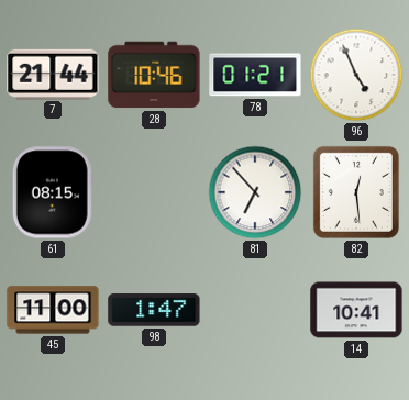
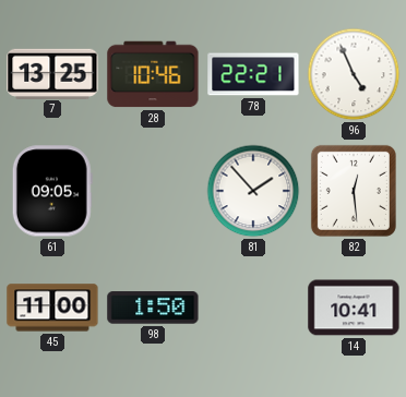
7: 21:44 -> 13:25 (52, 73)
78: 01:21 -> 22:21 (253, 74)
61: 08:15 -> 09:05 (52, 191)
81: 6:53 -> 1:53 (253, 191)
98: 1:47 -> 1:50 (153, 308)
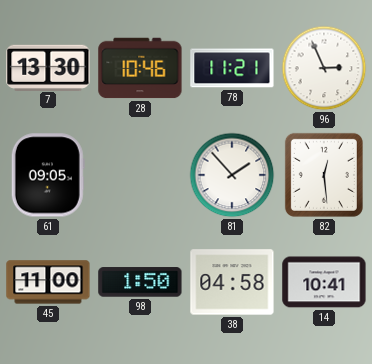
7: 13:25 -> 13:30 (48, 67)
78: 22:21 -> 11:21 (232, 68)
96: 4:56 -> 2:56 (324, 68)
38: none -> 04:58 (232, 282)
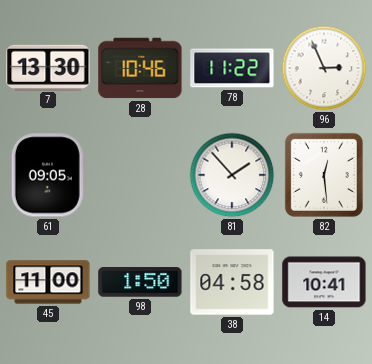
78: 11:21 -> 11:22 (232, 68)
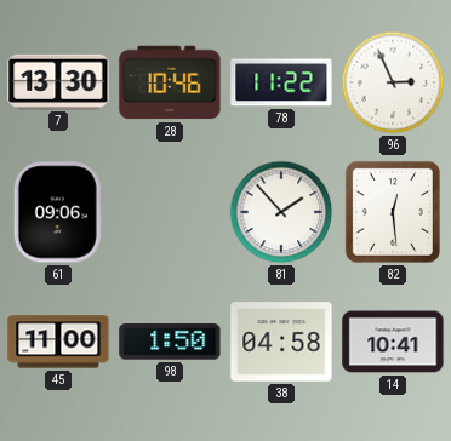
61: 09:05 -> 09:06 (58, 212)
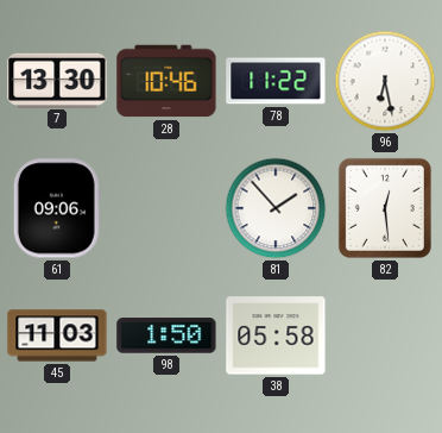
96: 2:56 -> 6:28 (385, 81)
45: 11:00 -> 11:03 (57, 335)
38: 04:58 -> 05:58 (276, 335)
14: 10:41 -> none (393, 342)
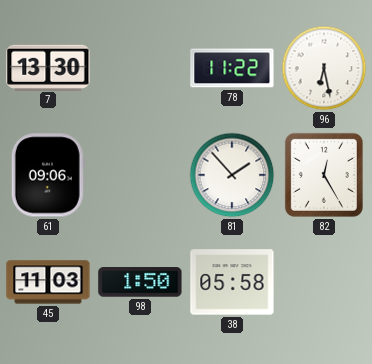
28: 10:46 -> none (166, 81)
82: 12:29 -> 12:25 (324, 175)
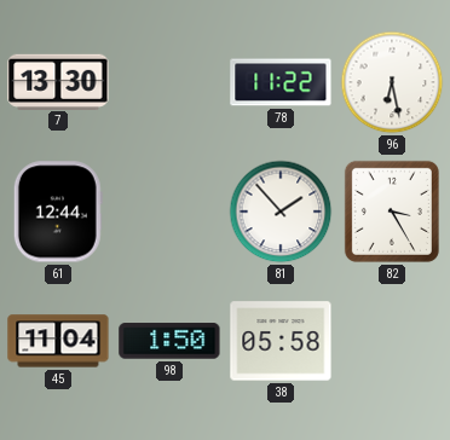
61: 09:06 -> 12:44 (58, 212)
82: 12:25 -> 3:25 (392, 212)
45: 11:03 -> 11:04 (58, 341)
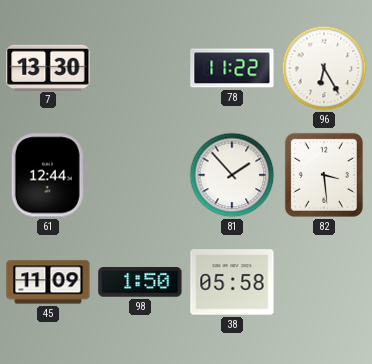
96: 6:28 -> 6:25 (324, 68)
82: 3:25 -> 3:29 (324, 175)
45: 11:04 -> 11:09 (48, 282)
